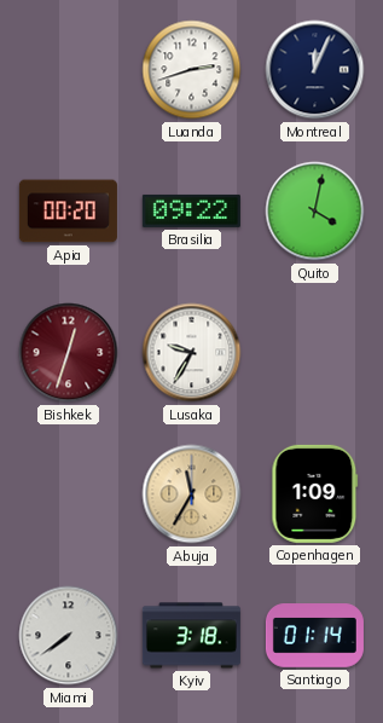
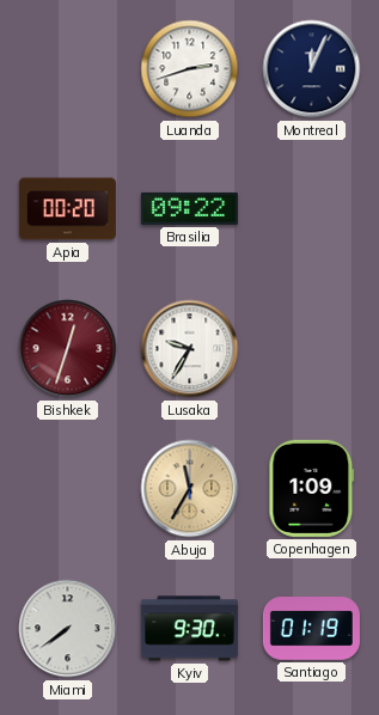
Quito: 4:02 -> none (315, 212)
Kyiv: 3:18 -> 9:30 (189, 629)
Santiago: 01:14 -> 01:19 (311, 629)
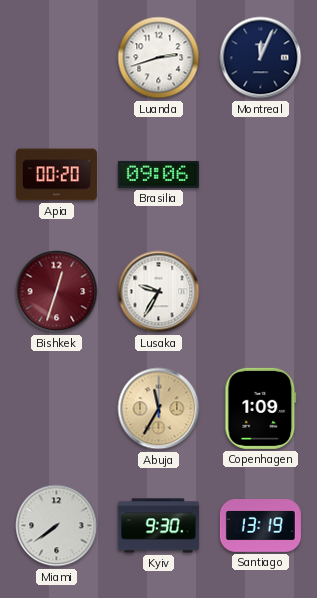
Brasilia: 09:22 -> 09:06 (158, 174)
Santiago: 01:19 -> 13:19 (260, 526)
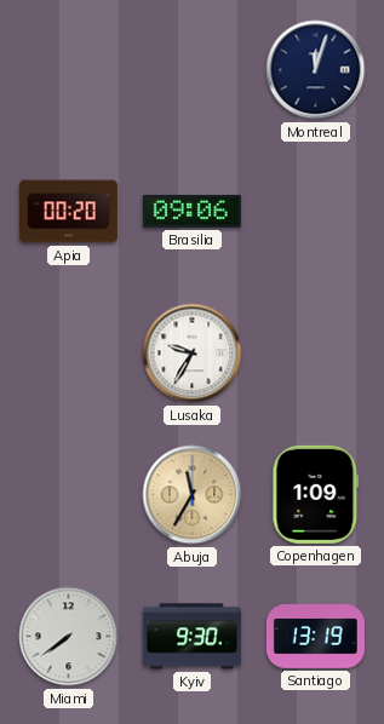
Luanda: 2:42 -> none (159, 58)
Montreal: 12:04 -> 12:03 (316, 70)
Bishkek: 12:33 -> none (57, 292)
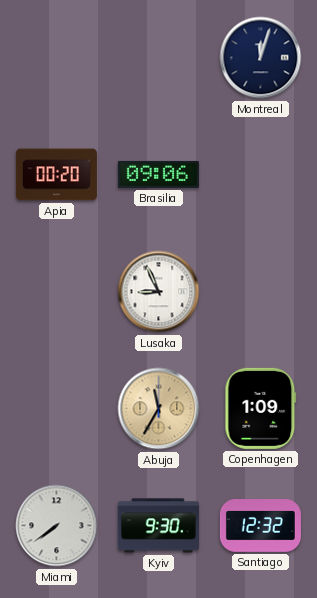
Lusaka: 9:35 -> 8:56 (159, 292)
Santiago: 13:19 -> 12:32 (260, 526)
